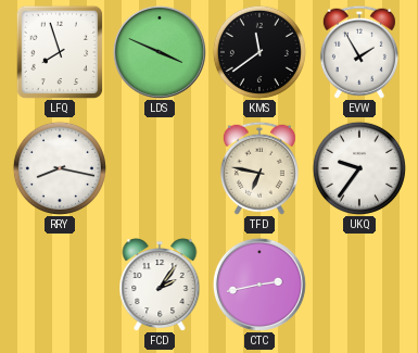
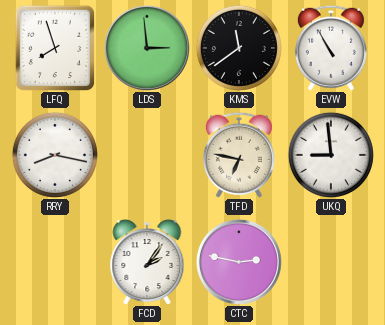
LDS: 3:49 -> 2:59 (147, 48)
EVW: 1:55 -> 10:55 (331, 48)
UKQ: 9:36 -> 8:59 (331, 155)
CTC: 2:43 -> 2:47 (239, 262)
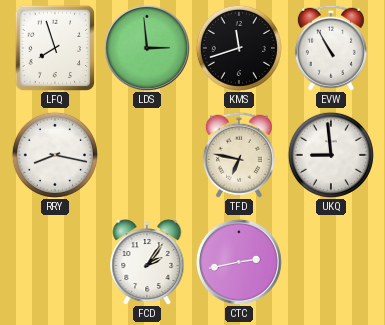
KMS: 11:39 -> 11:42 (239, 48)
CTC: 2:47 -> 2:43 (239, 262)
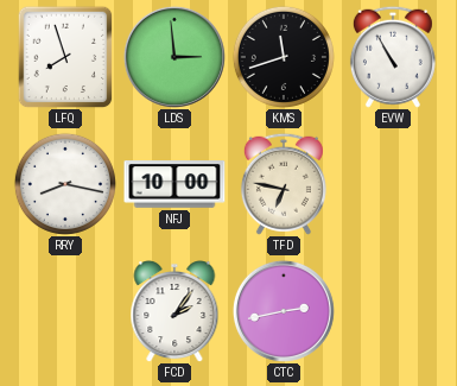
NFJ: none -> 10:00 (174, 184)
UKQ: 8:59 -> none (331, 155)
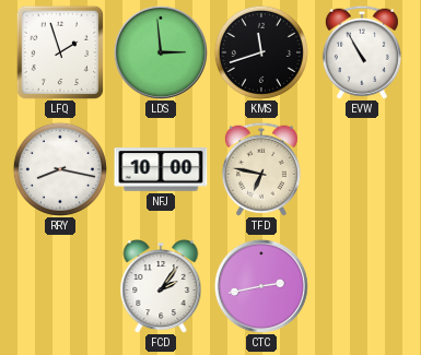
LFQ: 7:57 -> 1:57 (60, 52)
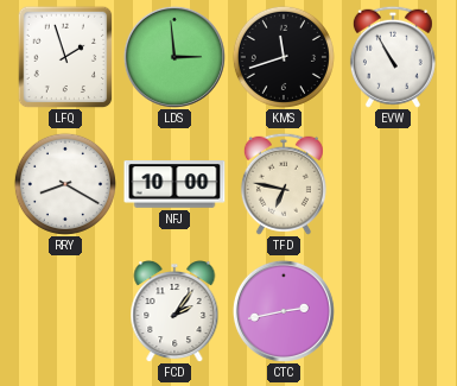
RRY: 8:17 -> 8:20 (65, 184)
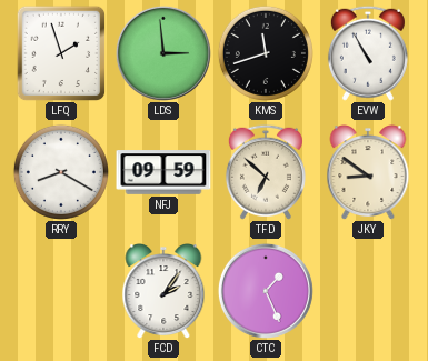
NFJ: 10:00 -> 09:59 (163, 172)
TFD: 6:47 -> 6:52 (266, 172)
JKY: none -> 8:51 (368, 172)
CTC: 2:43 -> 1:26 (266, 291)
